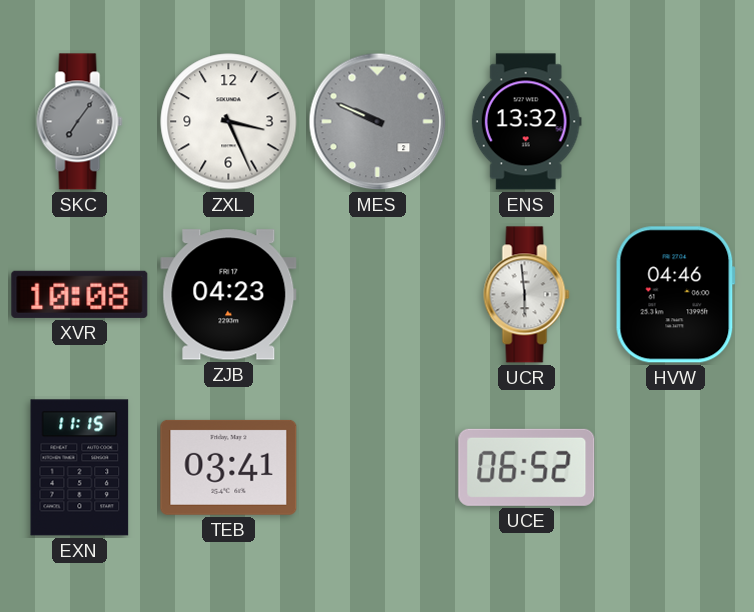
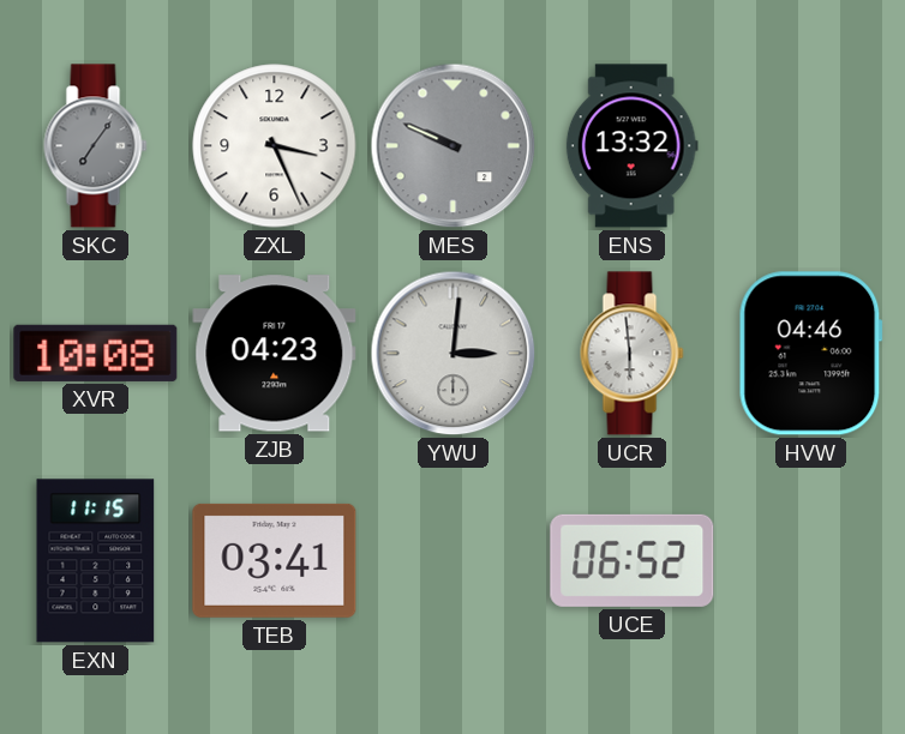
YWU: none -> 3:01 (454, 354)
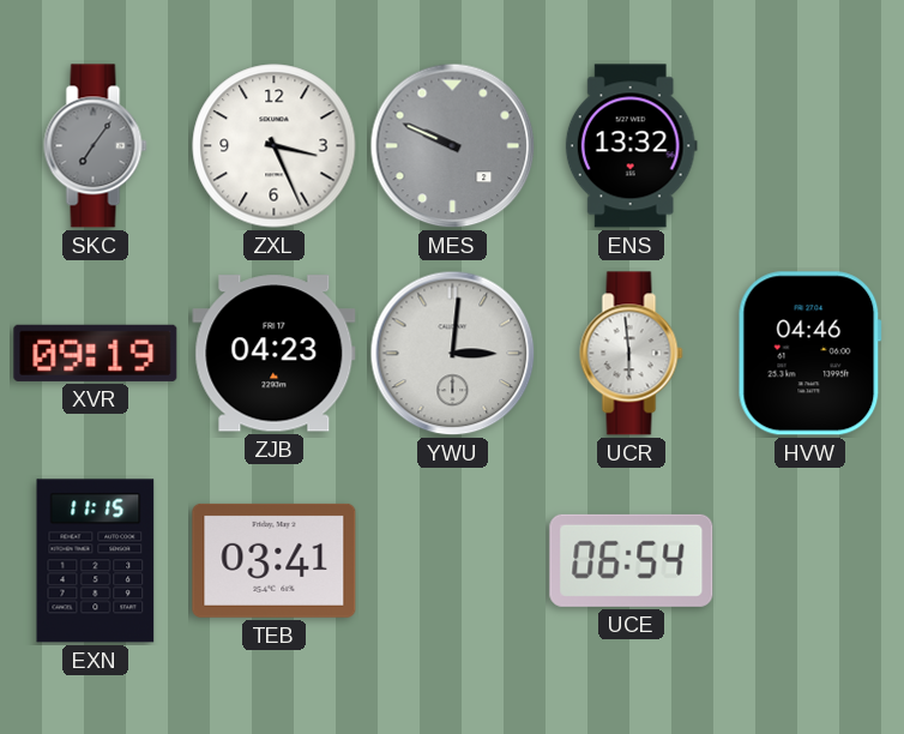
XVR: 10:08 -> 09:19 (96, 353)
UCE: 06:52 -> 06:54 (632, 560)
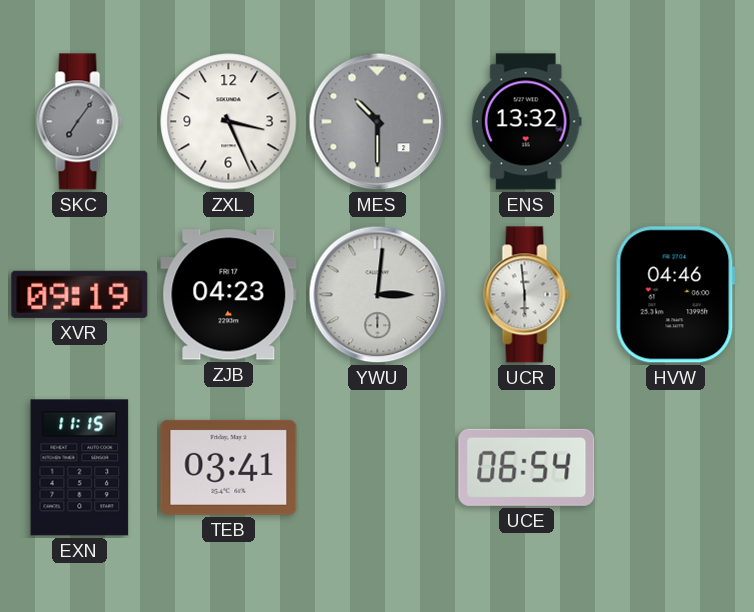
MES: 9:49 -> 10:30 (378, 122)
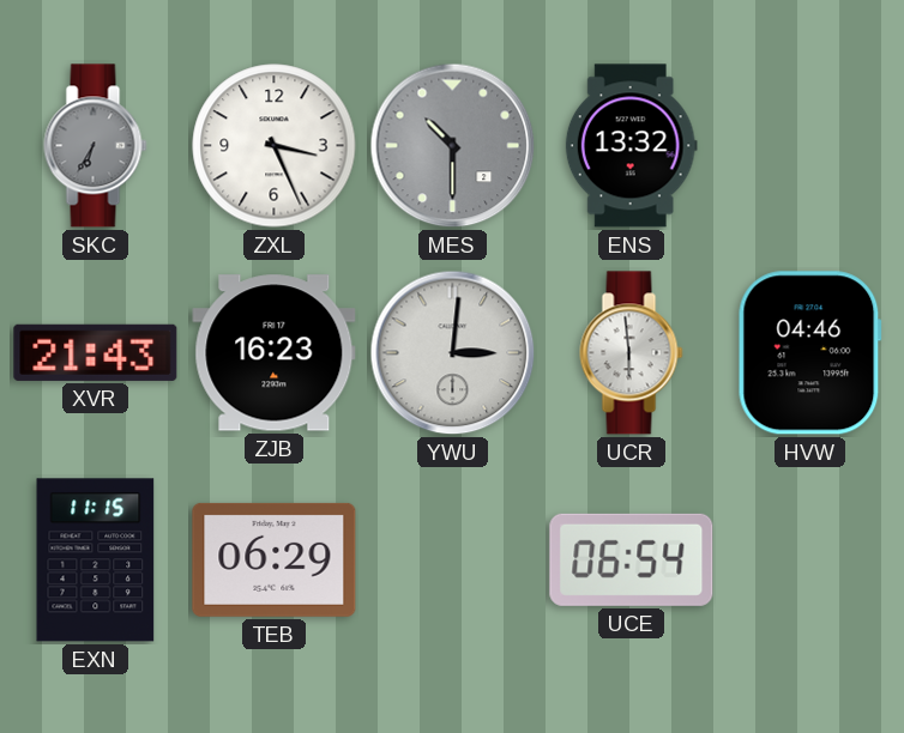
SKC: 7:06 -> 6:35 (96, 146)
XVR: 09:19 -> 21:43 (96, 352)
ZJB: 04:23 -> 16:23 (275, 353)
TEB: 03:41 -> 06:29 (275, 559)
